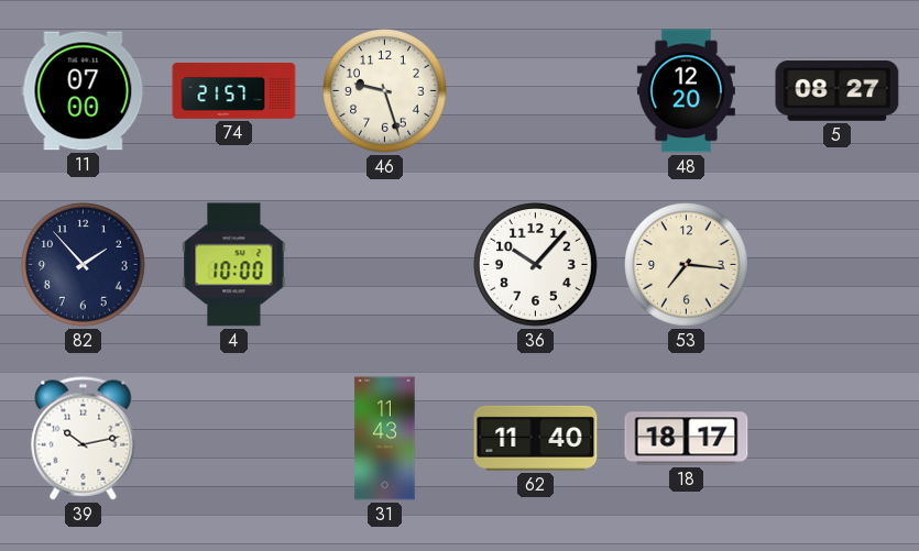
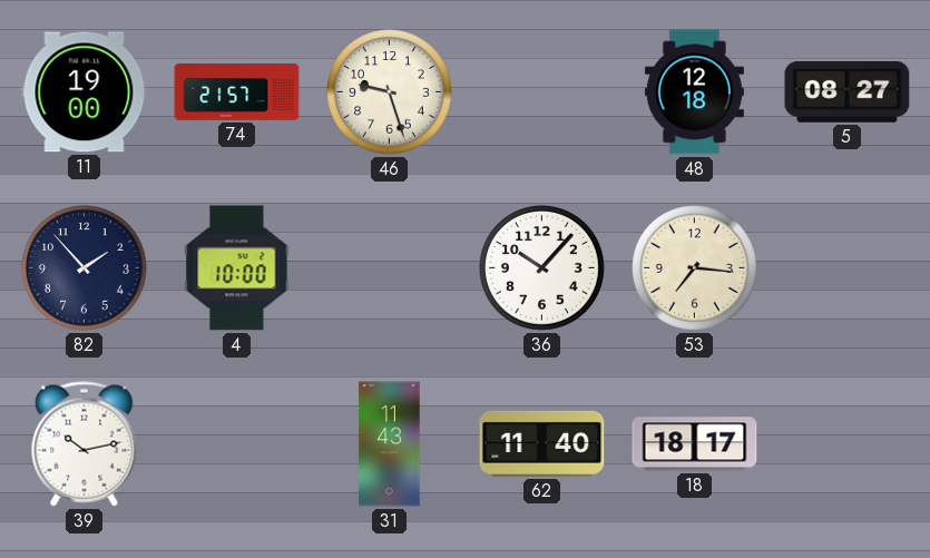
11: 07:00 -> 19:00 (85, 92)
48: 12:20 -> 12:18 (694, 92)
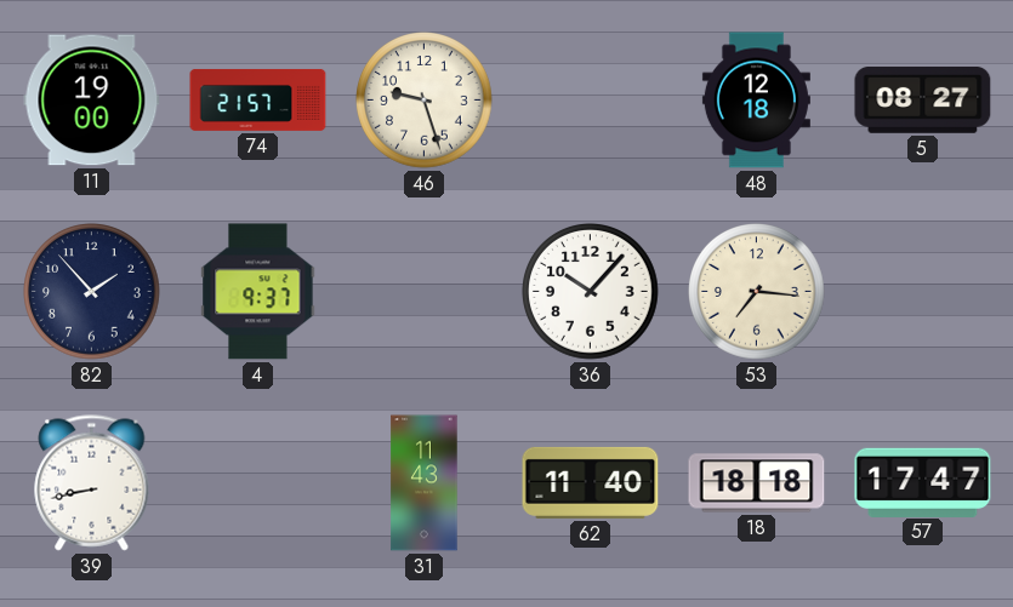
4: 10:00 -> 9:37 (258, 292)
39: 10:13 -> 8:43 (92, 483)
18: 18:17 -> 18:18 (757, 483)
57: none -> 17:47 (923, 482)
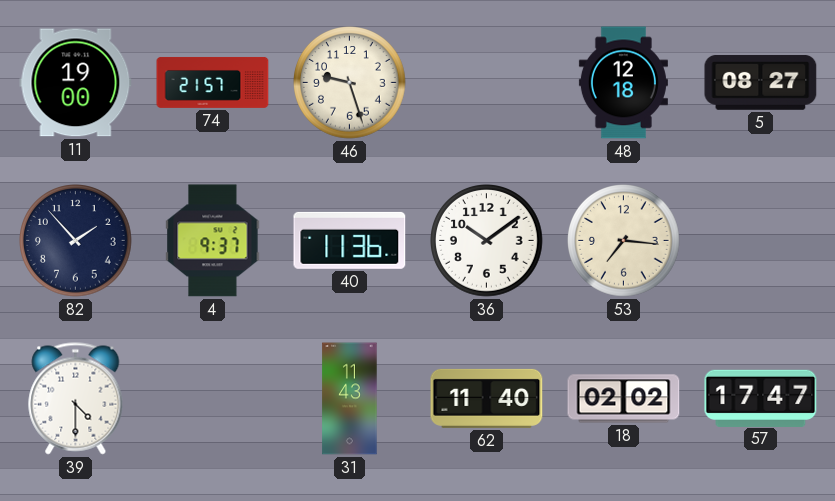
40: none -> 11:36 (350, 240)
36: 10:07 -> 10:09 (487, 241)
39: 8:43 -> 4:30 (76, 399)
18: 18:18 -> 02:02 (624, 399)
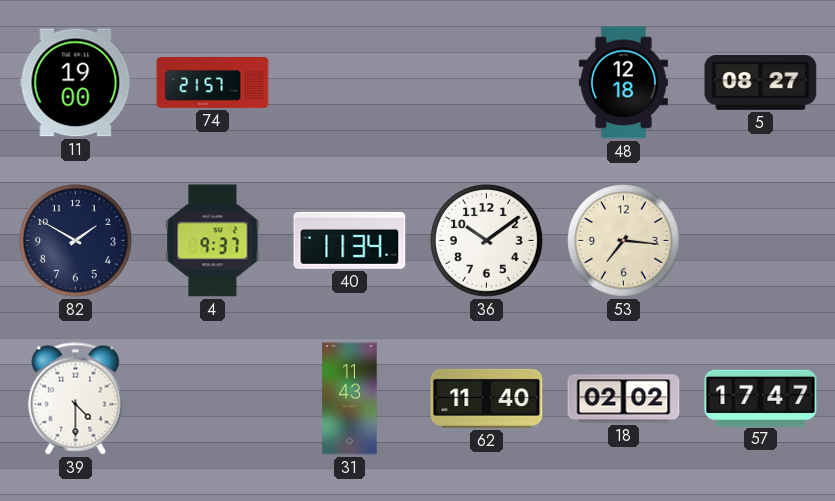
46: 9:27 -> none (350, 83)
82: 1:53 -> 1:50 (76, 241)
40: 11:36 -> 11:34 (350, 240)
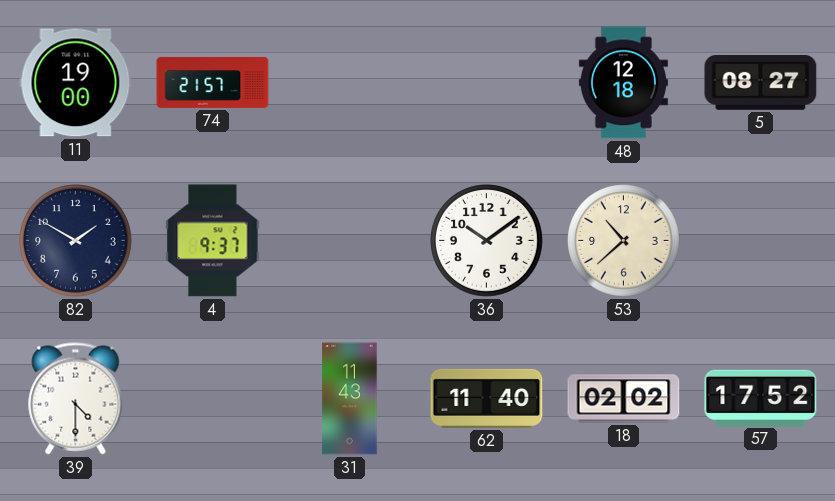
40: 11:34 -> none (350, 240)
53: 7:16 -> 10:38 (624, 241)
57: 17:47 -> 17:52 (761, 398)
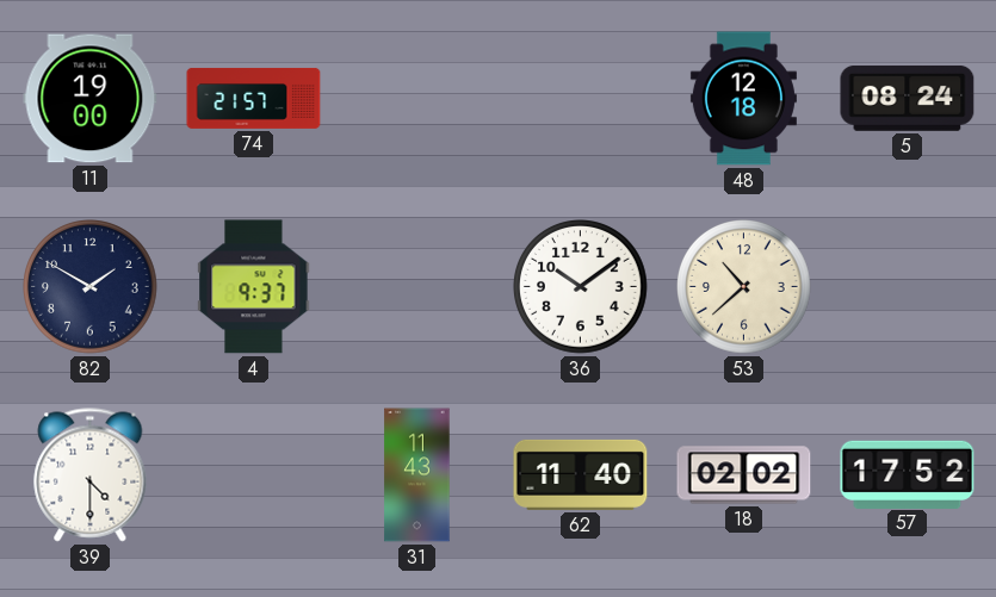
5: 08:27 -> 08:24 (908, 98)
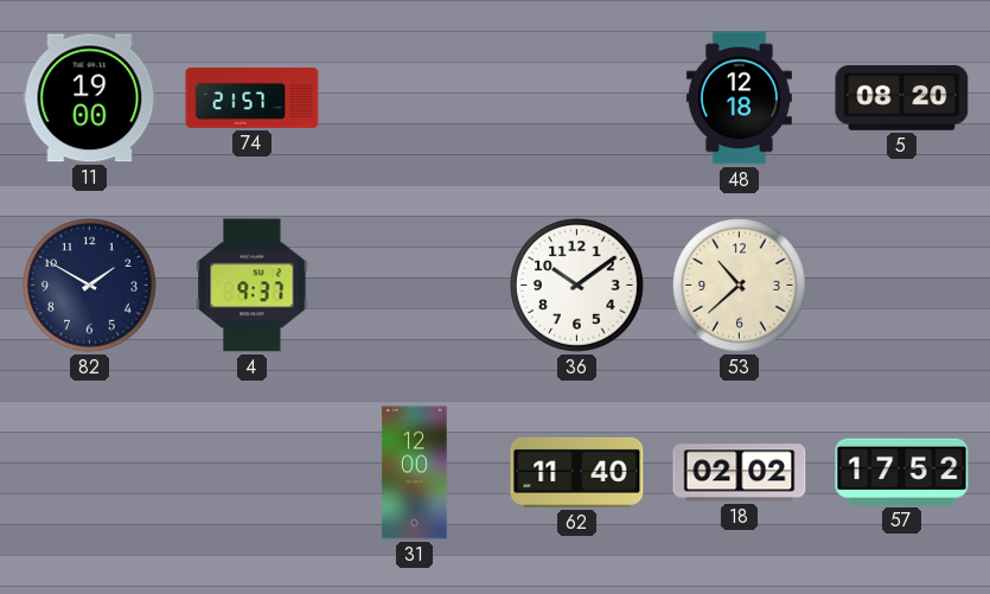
5: 08:24 -> 08:20 (902, 97)
39: 4:30 -> none (91, 475)
31: 11:43 -> 12:00 (415, 473)
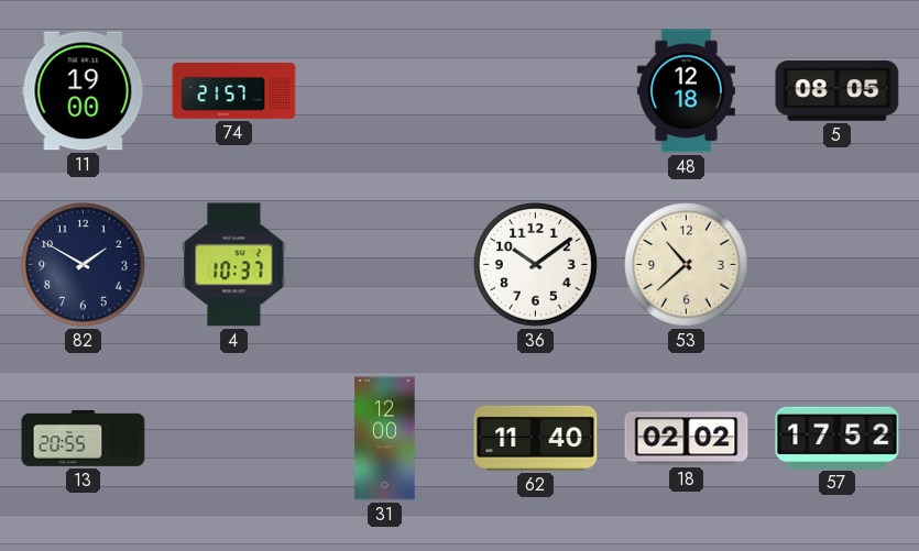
5: 08:20 -> 08:05 (838, 90)
4: 9:37 -> 10:37 (234, 265)
13: none -> 20:55 (84, 439)
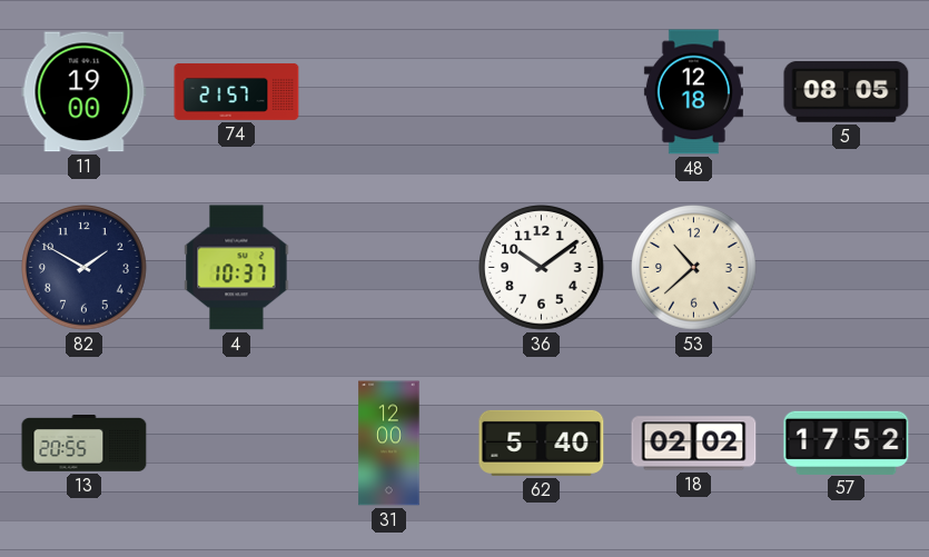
62: 11:40 -> 5:40 (542, 442)
